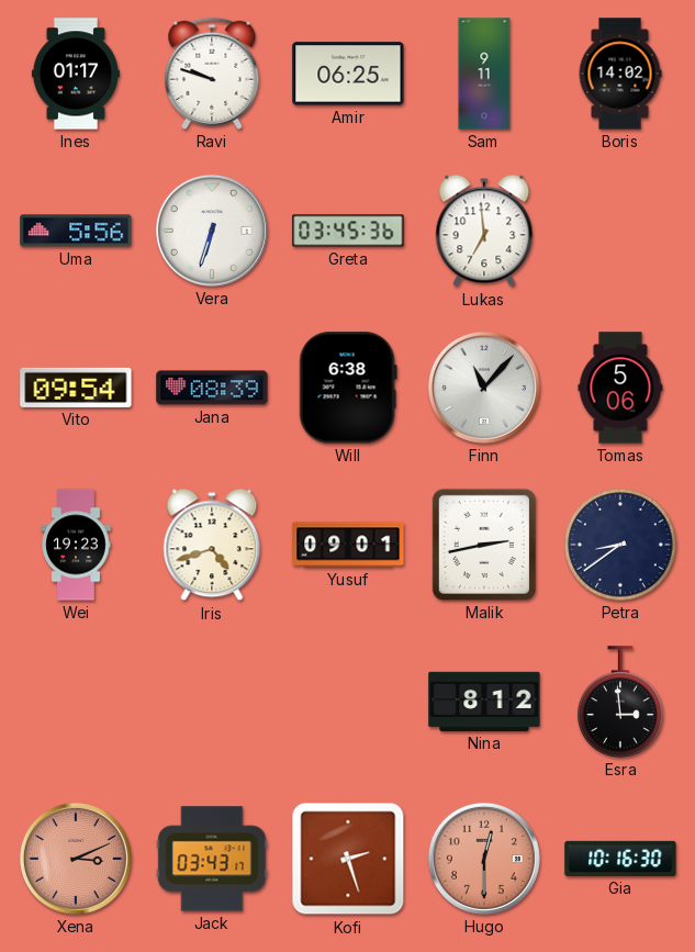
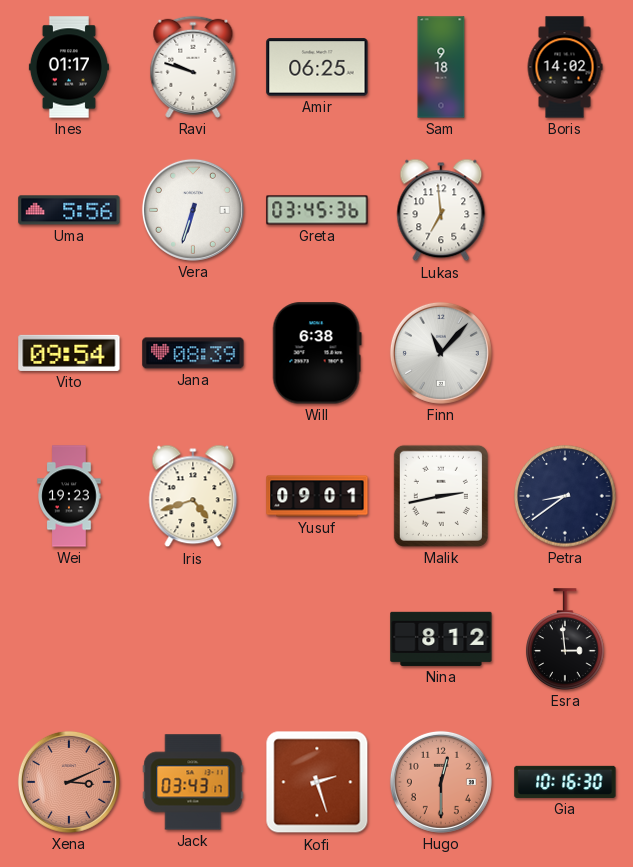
Sam: 9:11 -> 9:18 (441, 67)
Tomas: 5:06 -> none (620, 388)
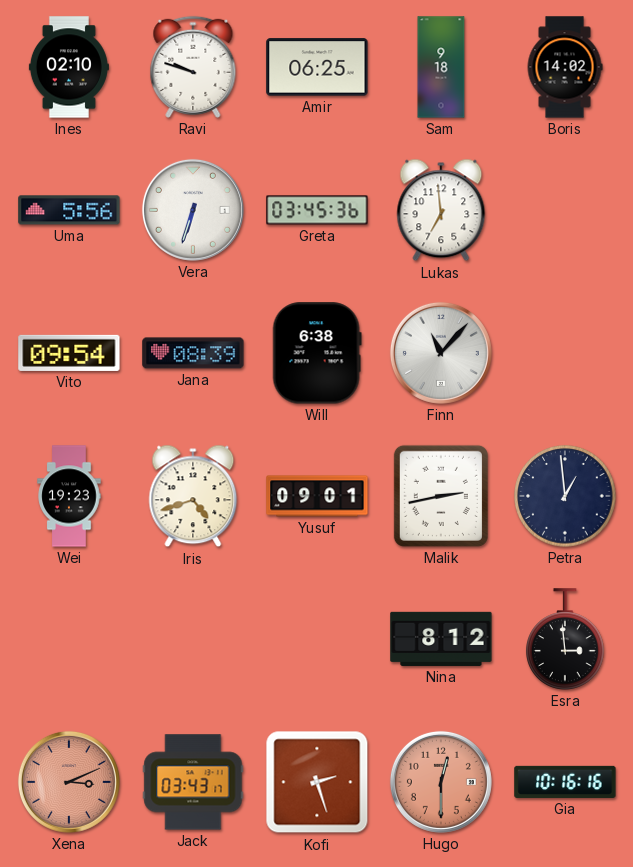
Ines: 01:17 -> 02:10 (69, 67)
Petra: 8:39 -> 12:59 (565, 496)
Gia: 10:16:30 -> 10:16:16 (565, 782)
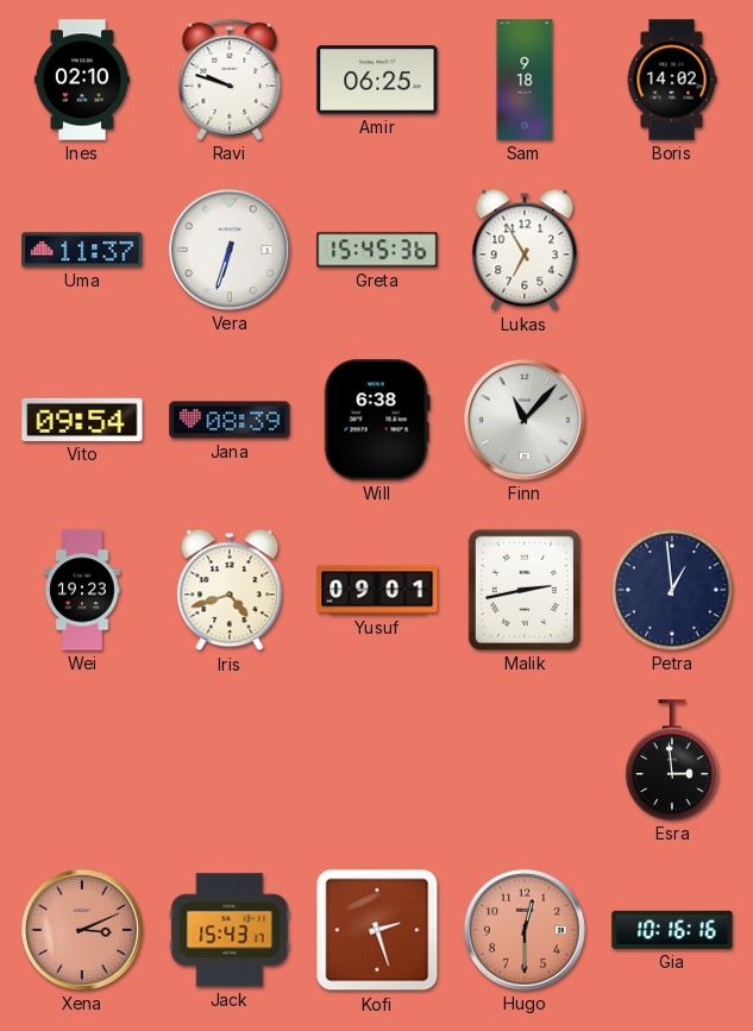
Uma: 5:56 -> 11:37 (82, 250)
Greta: 03:45 -> 15:45 (377, 250)
Lukas: 6:59 -> 6:55 (525, 250)
Nina: 8:12 -> none (441, 639)
Jack: 03:43 -> 15:43 (230, 930)
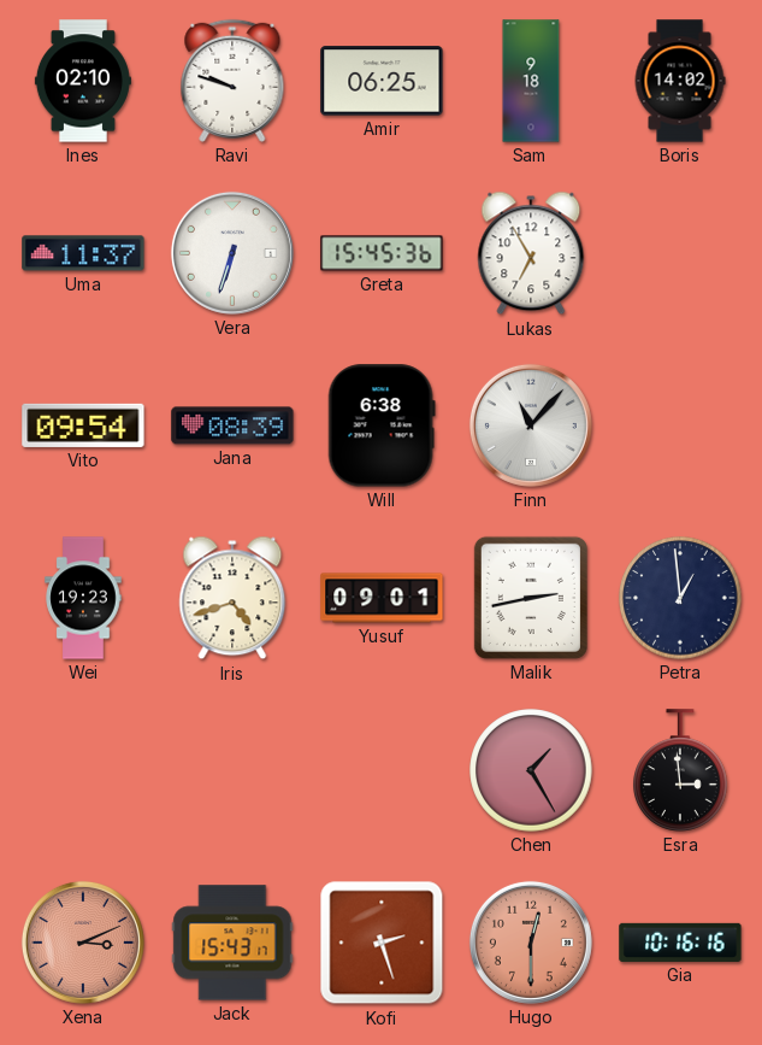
Chen: none -> 1:25 (531, 770)
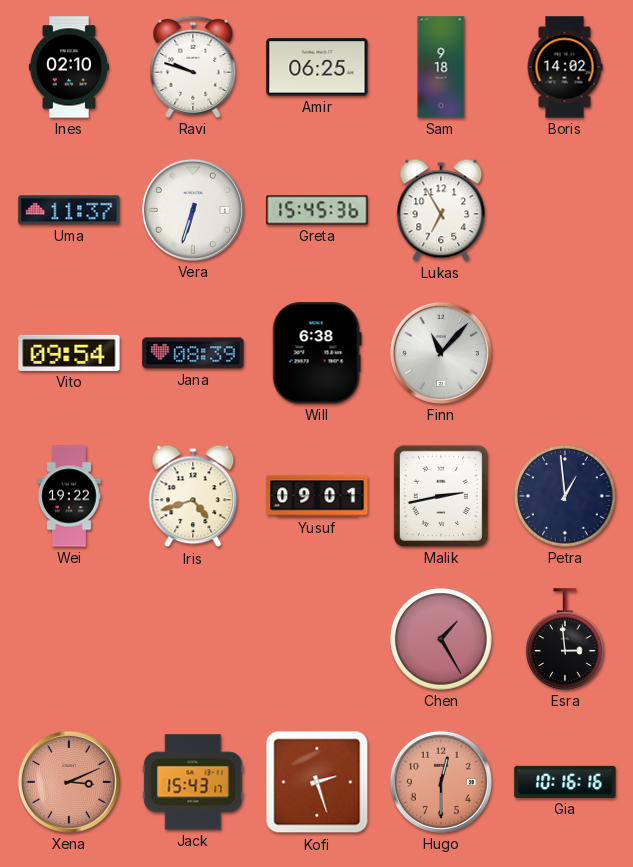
Wei: 19:23 -> 19:22 (69, 496)
